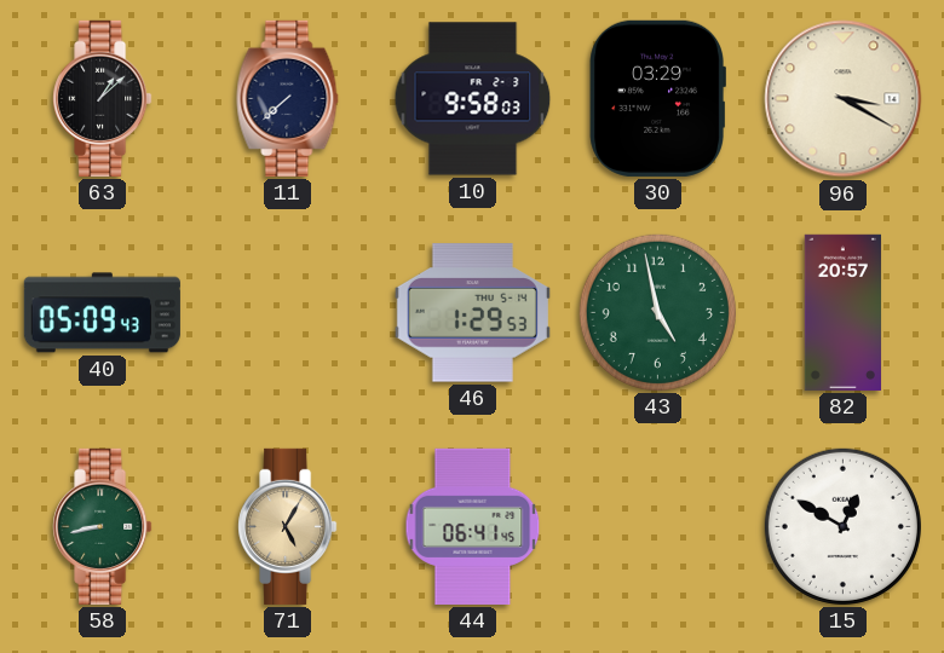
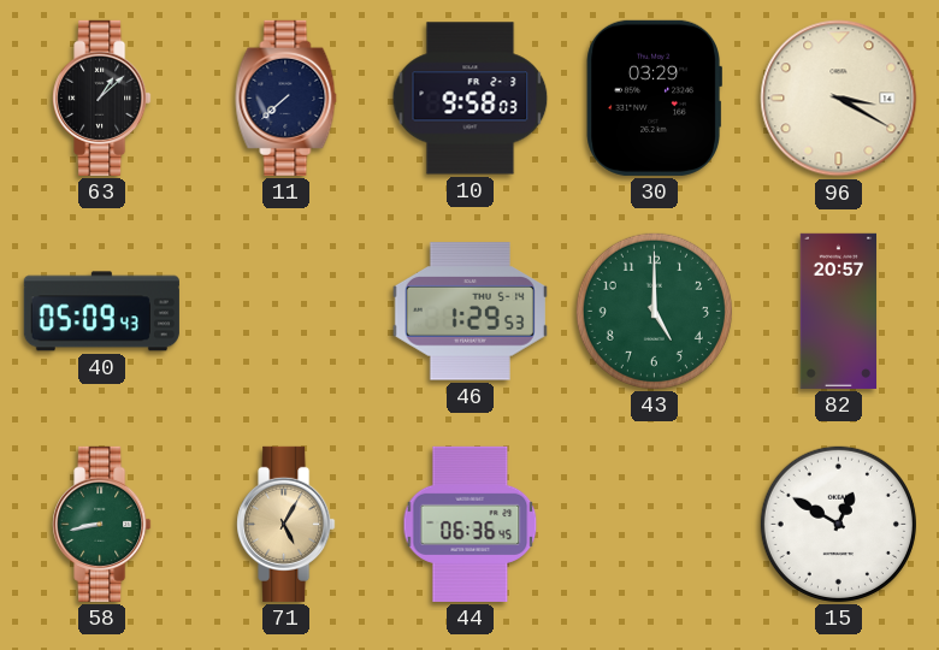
43: 4:58 -> 5:00 (654, 311)
44: 06:41 -> 06:36 (471, 524)
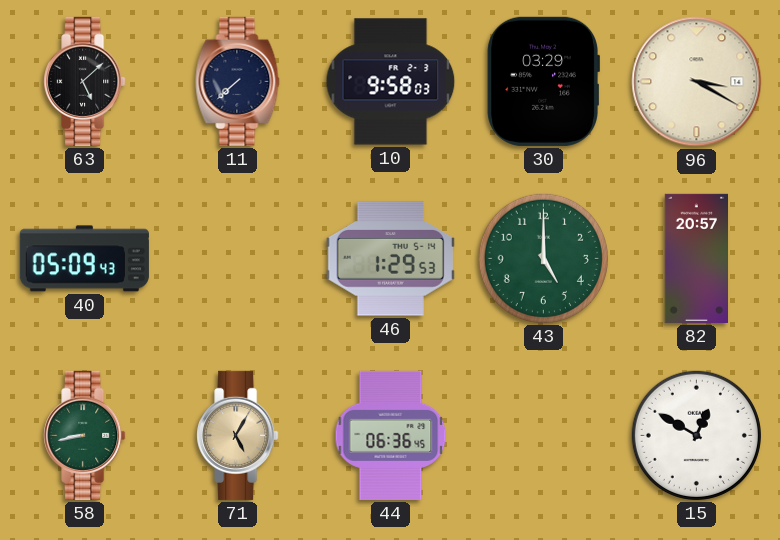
63: 1:08 -> 5:08 (85, 81)
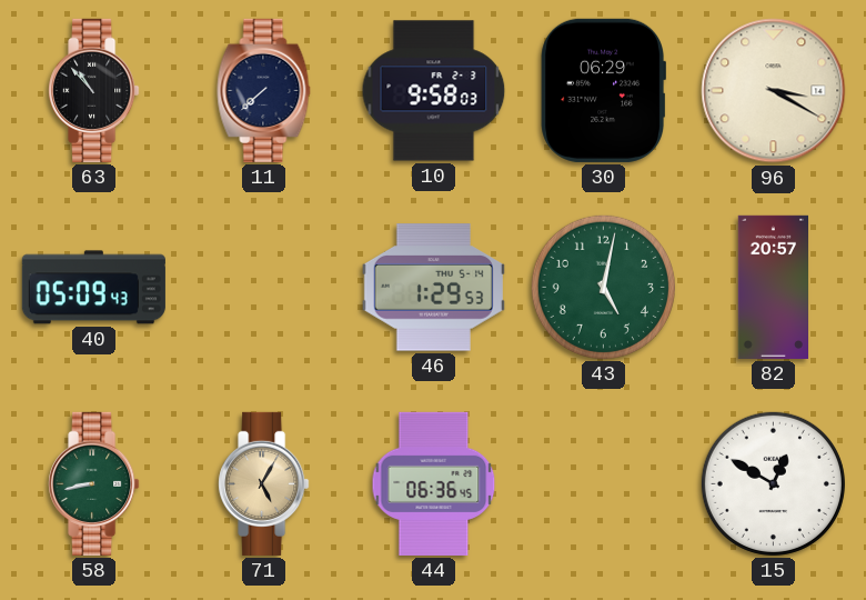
63: 5:08 -> 10:53 (94, 90)
30: 03:29 -> 06:29 (603, 90)
43: 5:00 -> 5:02 (603, 287)
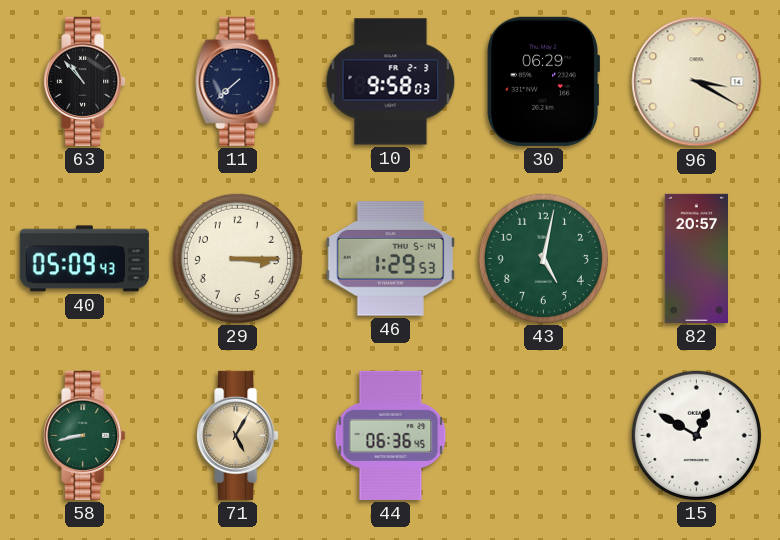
29: none -> 3:15 (237, 258)
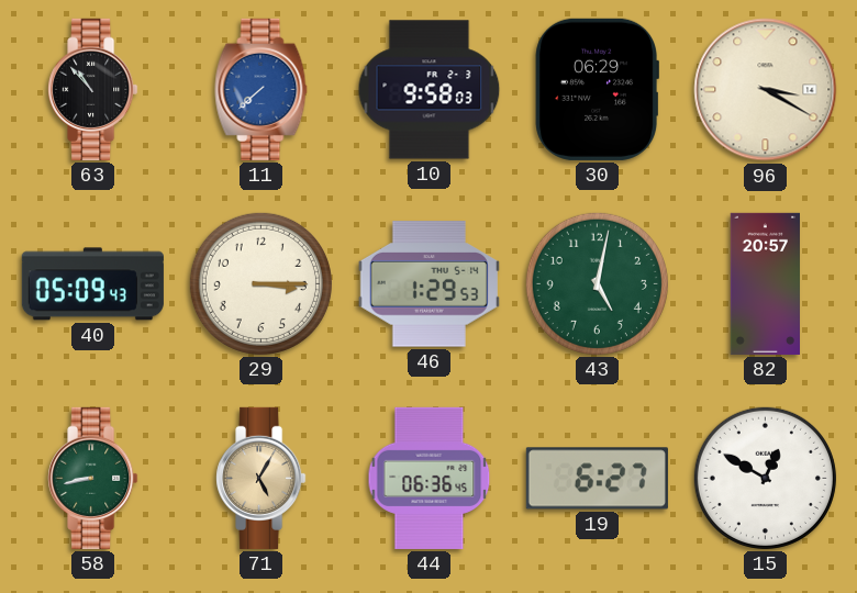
11 dial: navy -> blue (261, 89)
19: none -> 6:27 (597, 479)
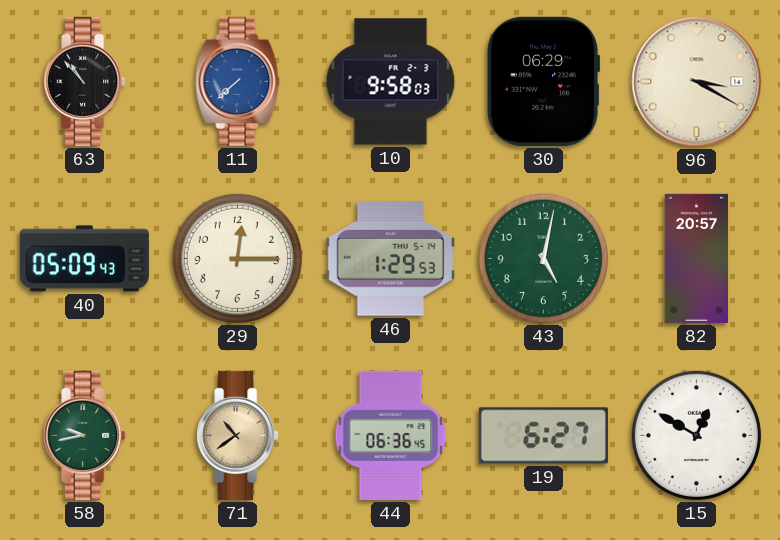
29: 3:15 -> 12:15 (237, 258)
58: 8:43 -> 9:43 (85, 435)
71: 5:05 -> 10:39 (238, 435)
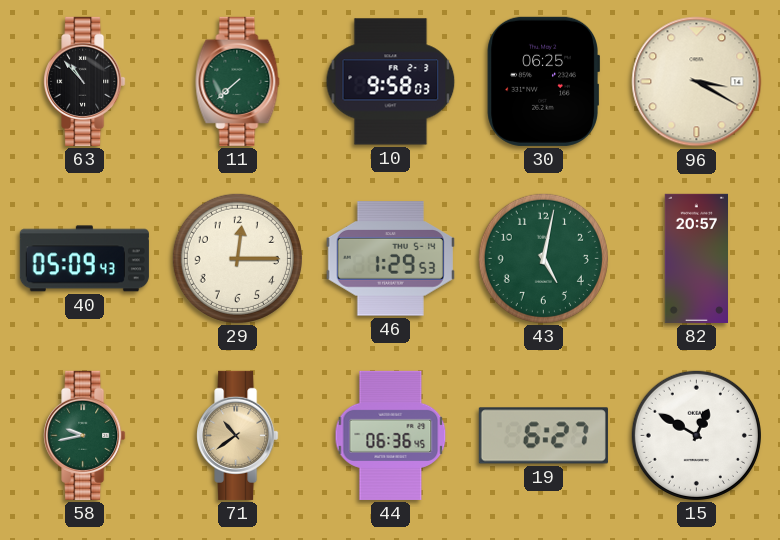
11 dial: blue -> green (238, 81)
30: 06:29 -> 06:25 (543, 81)
